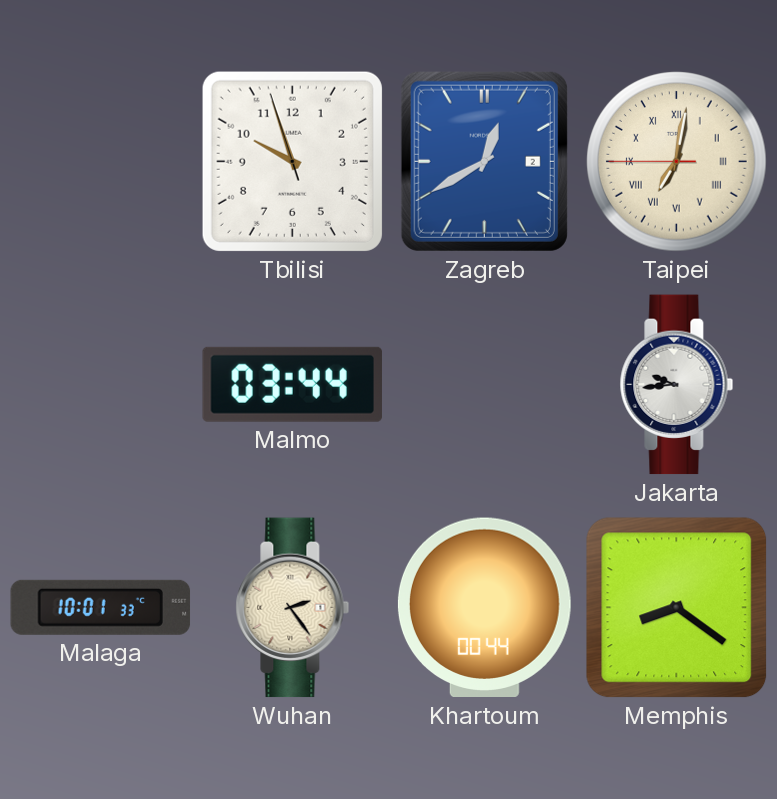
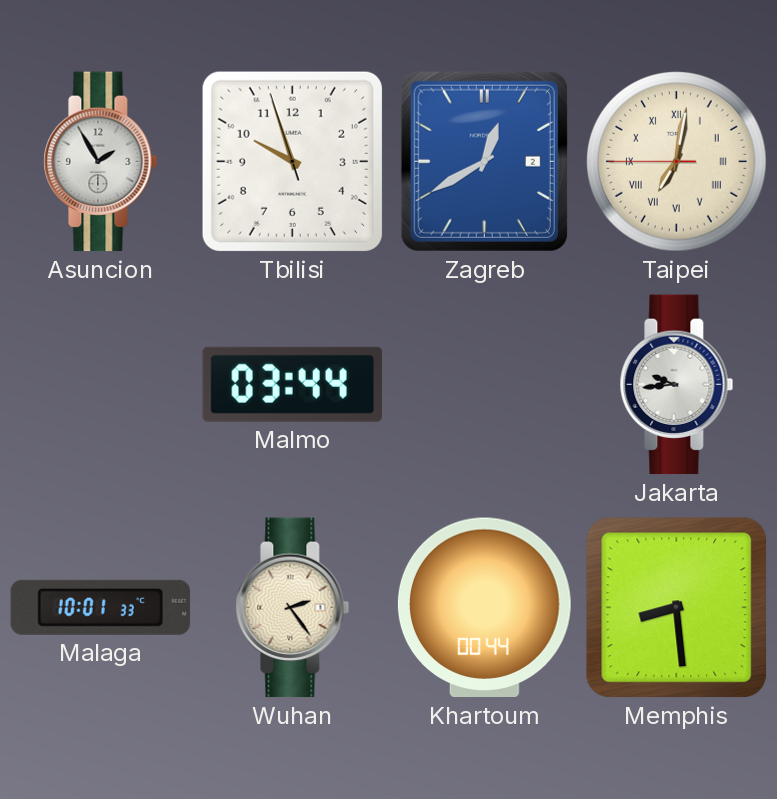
Asuncion: none -> 1:55 (101, 162)
Memphis: 8:21 -> 8:29 (677, 608)
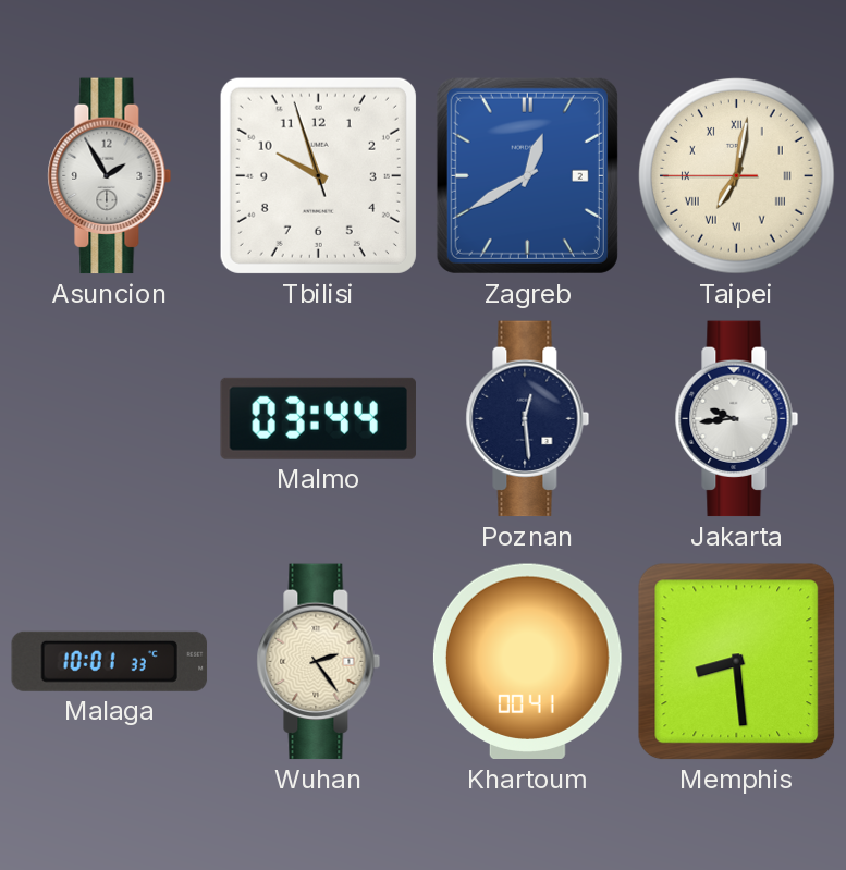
Poznan: none -> 12:29 (528, 419)
Khartoum: 00:44 -> 00:41 (527, 662)
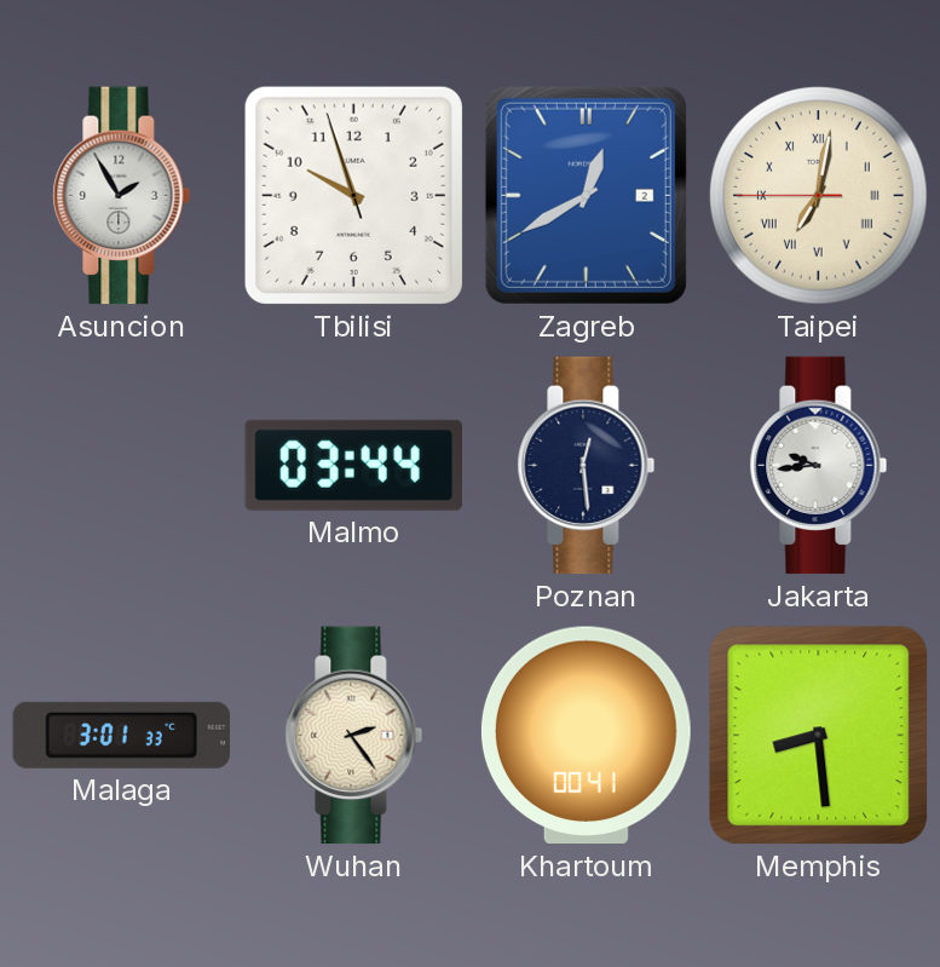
Malaga: 10:01 -> 3:01 (122, 735)
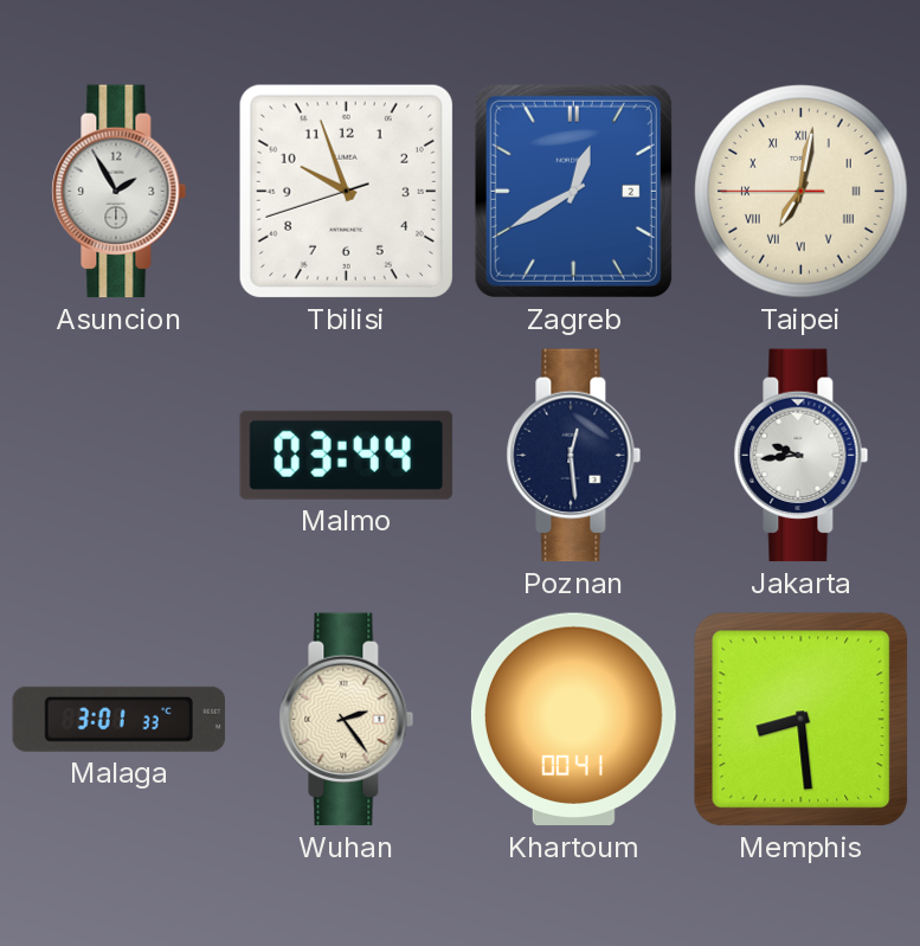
Tbilisi: 9:56:57 -> 9:56:42 (346, 191)
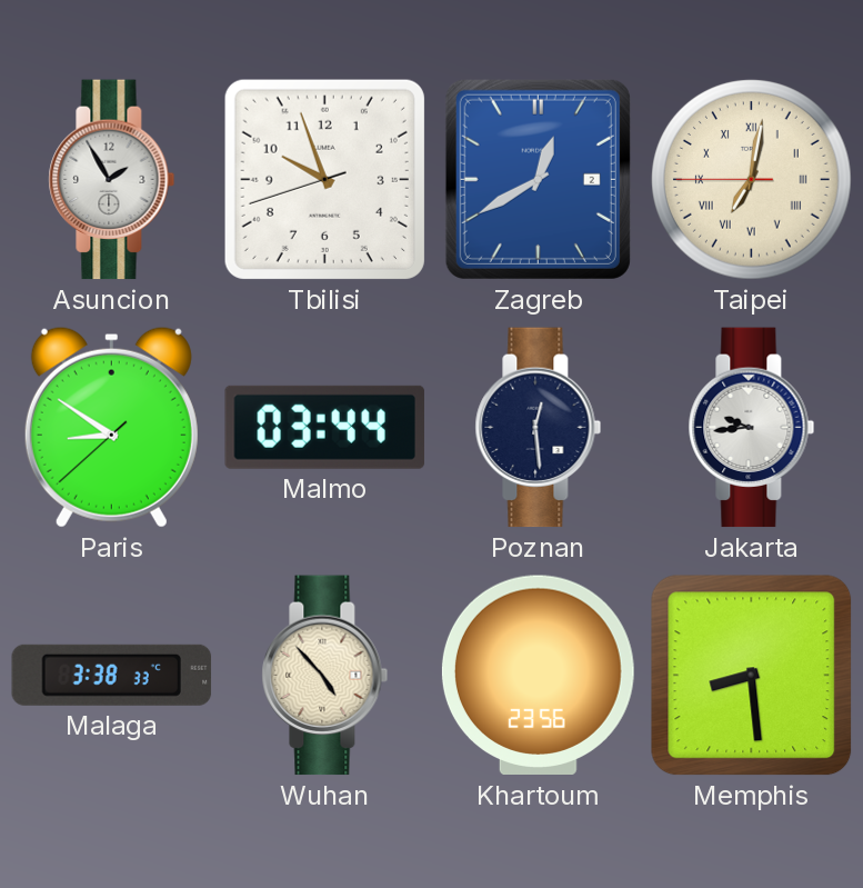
Paris: none -> 8:50 (111, 427)
Malaga: 3:01 -> 3:38 (112, 675)
Wuhan: 2:24 -> 4:53 (325, 676)
Khartoum: 00:41 -> 23:56 (538, 676)
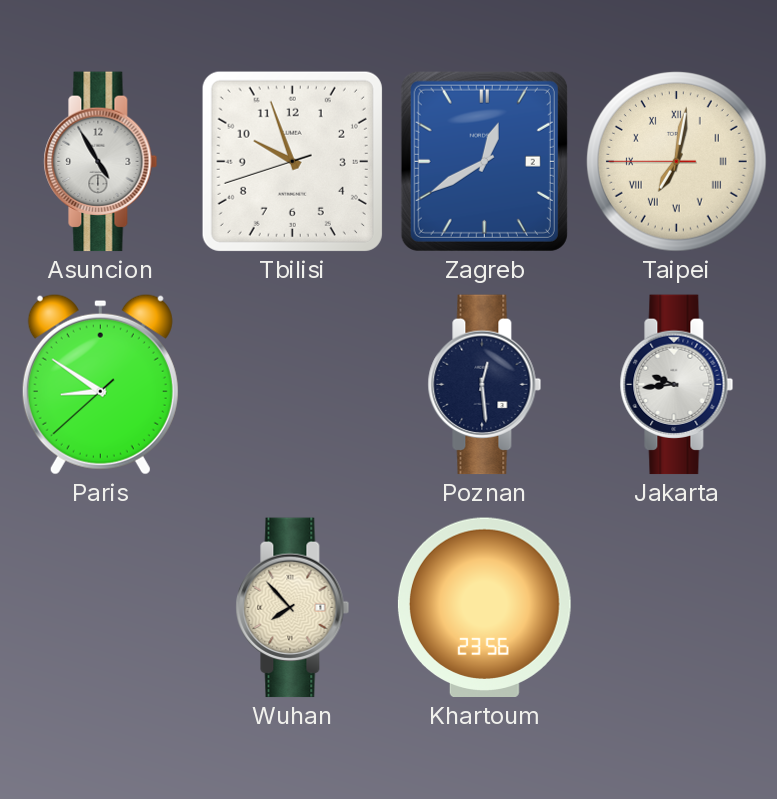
Asuncion: 1:55 -> 4:55 (101, 162)
Malmo: 03:44 -> none (324, 427)
Malaga: 3:38 -> none (112, 675)
Wuhan: 4:53 -> 7:53 (293, 608)
Memphis: 8:29 -> none (752, 676)
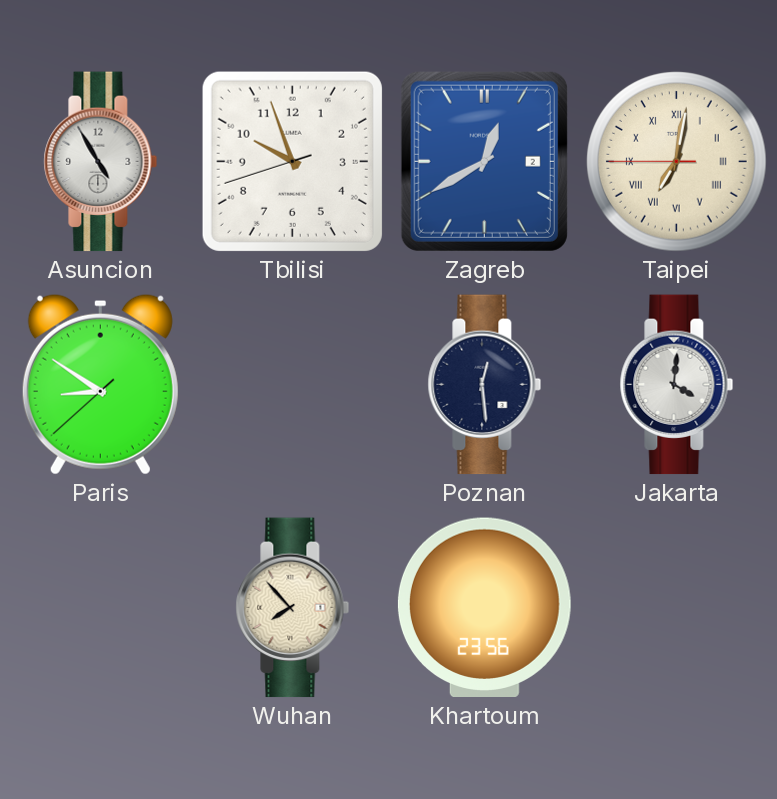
Jakarta: 9:44 -> 4:01 (677, 385)
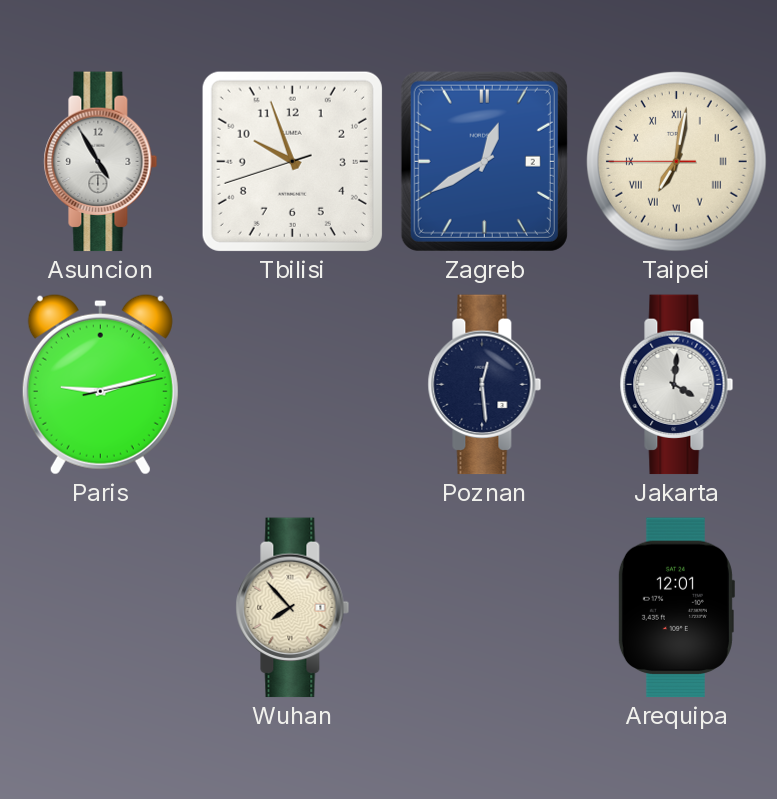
Paris: 8:50 -> 9:12 (100, 384)
Khartoum: 23:56 -> none (484, 608)
Arequipa: none -> 12:01 (676, 608)
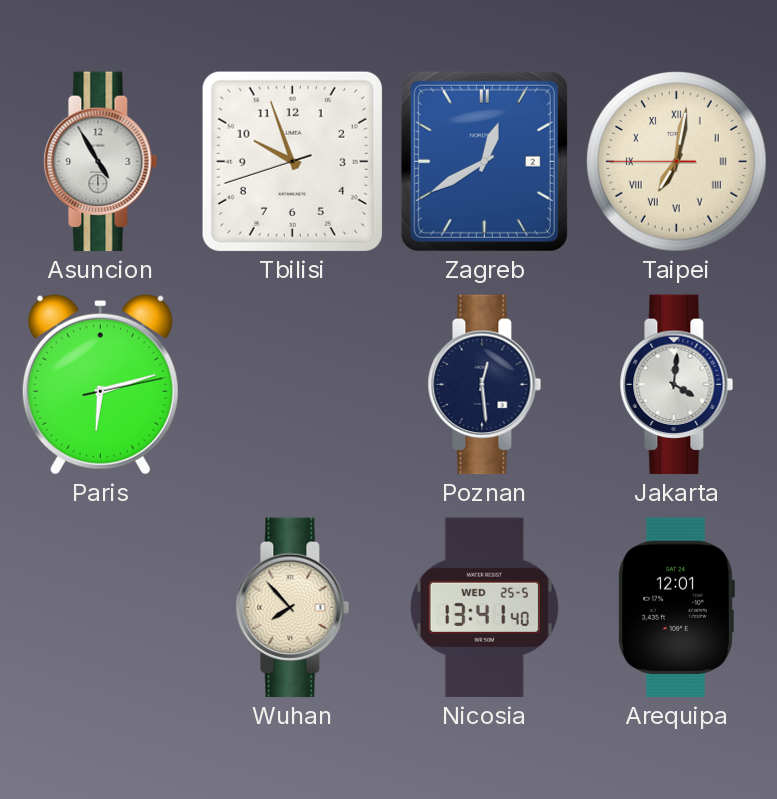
Paris: 9:12 -> 6:12 (100, 384)
Nicosia: none -> 13:41 (484, 608)
